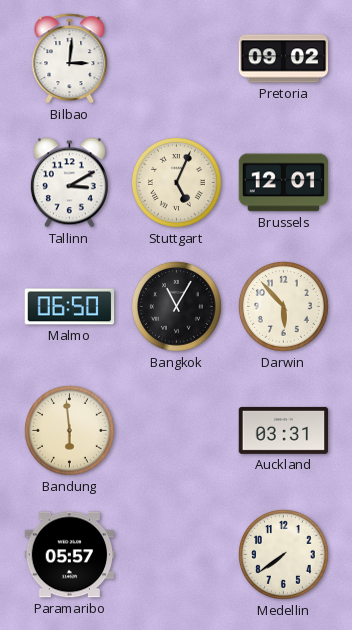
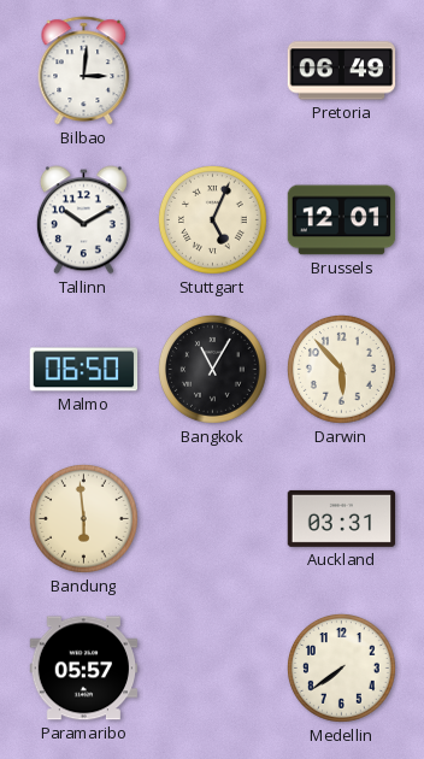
Pretoria: 09:02 -> 06:49 (342, 71)
Tallinn: 3:10 -> 10:10 (83, 220)
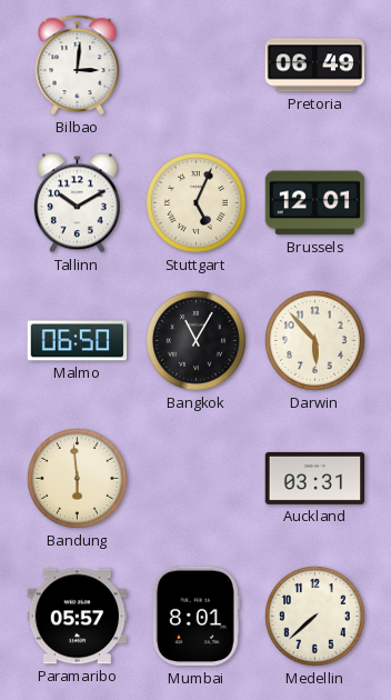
Mumbai: none -> 8:01 (195, 617)
Medellin: 7:39 -> 7:38 (314, 616)
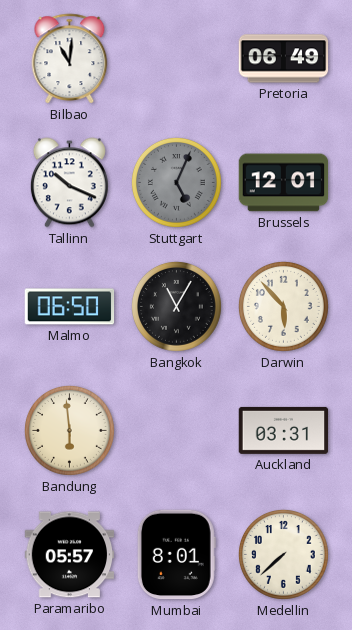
Bilbao: 3:01 -> 11:01 (70, 59)
Tallinn: 10:10 -> 10:19 (69, 183)
Stuttgart dial: cream -> grey (176, 182)
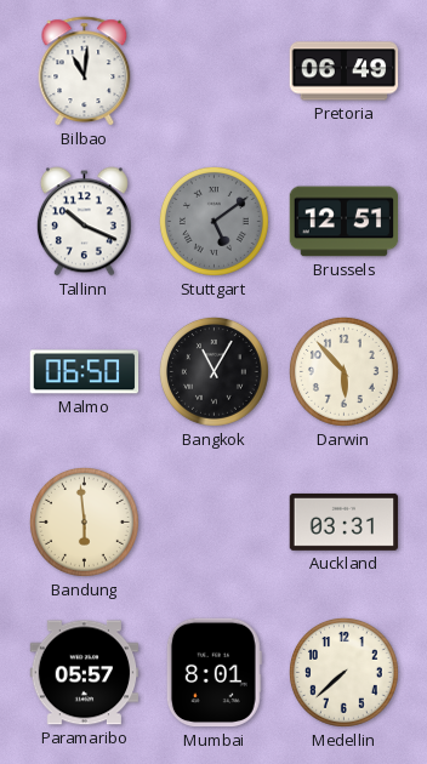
Stuttgart: 5:04 -> 5:09 (213, 221)
Brussels: 12:01 -> 12:51 (345, 222)
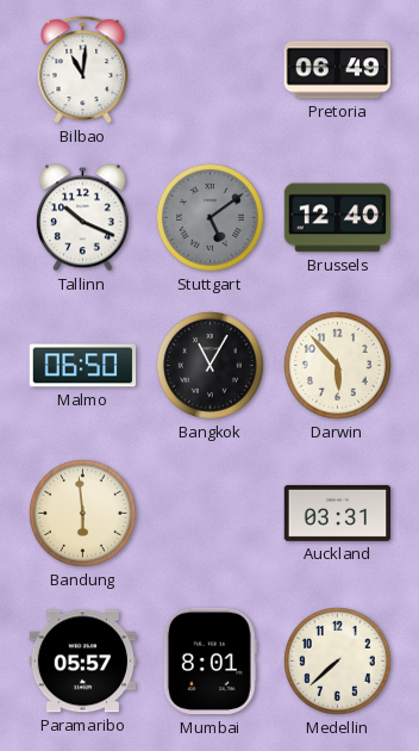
Brussels: 12:51 -> 12:40 (338, 218)
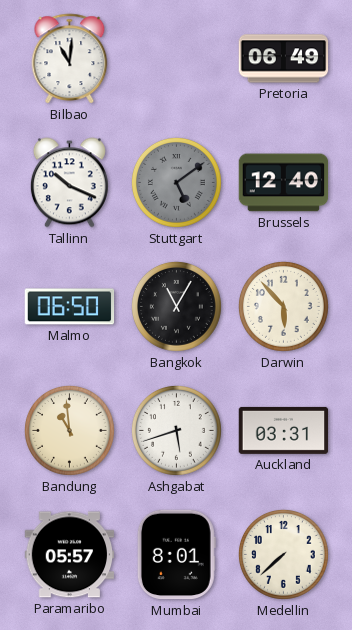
Bandung: 5:59 -> 10:59 (69, 430)
Ashgabat: none -> 5:42 (176, 430)
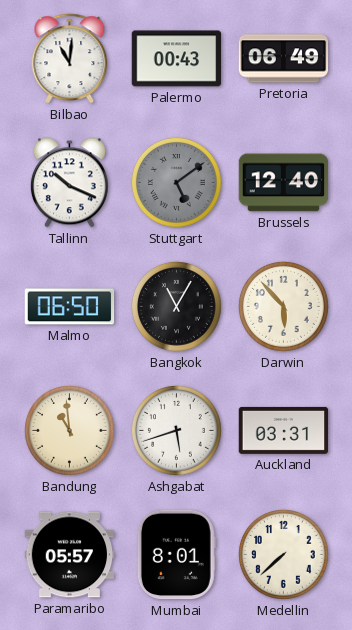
Palermo: none -> 00:43 (177, 59)
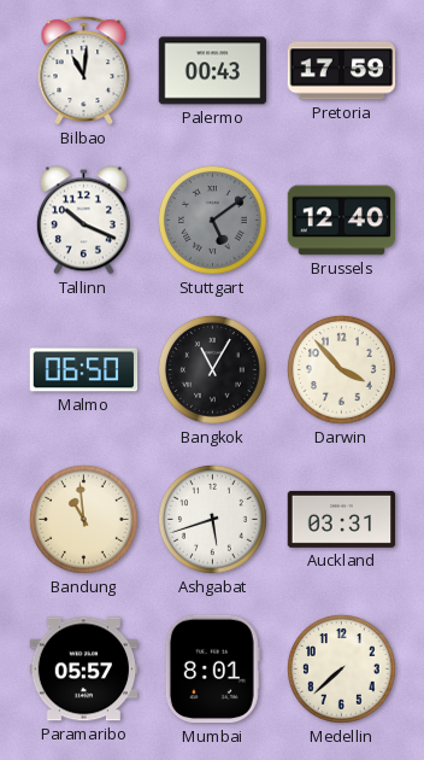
Pretoria: 06:49 -> 17:59 (342, 71)
Darwin: 5:53 -> 3:53 (341, 369)
